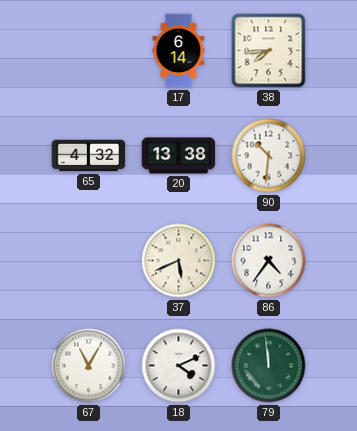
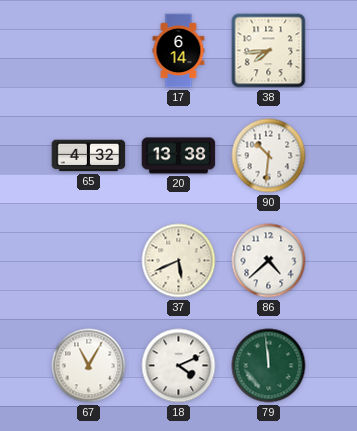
86: 4:36 -> 4:38 (269, 261)
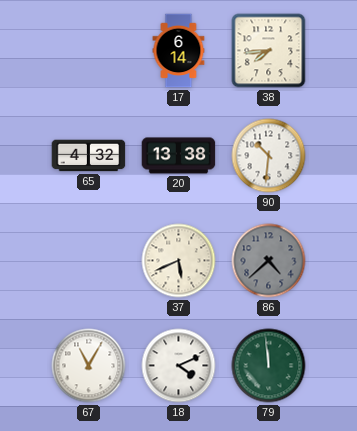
86 dial: white -> grey (269, 261)
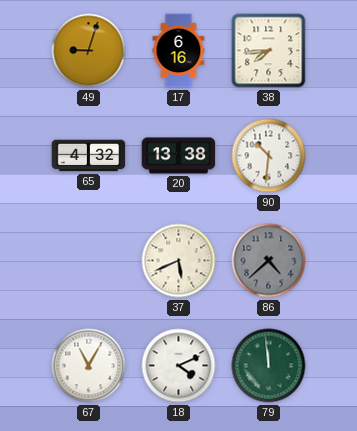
49: none -> 9:03 (89, 51)
17: 6:14 -> 6:16 (179, 51)
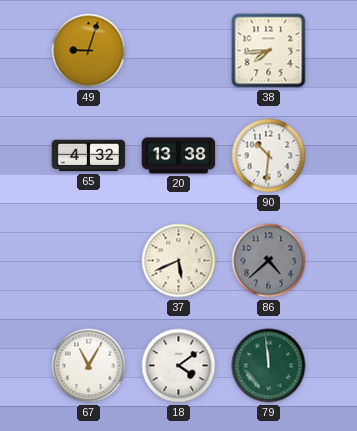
17: 6:16 -> none (179, 51)
18: 4:11 -> 4:09 (179, 366)
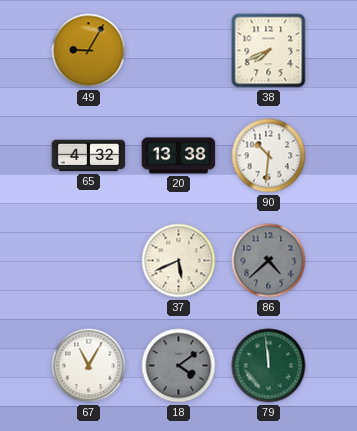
49: 9:03 -> 9:05 (89, 51)
38: 7:44 -> 7:41 (269, 51)
18 dial: white -> grey (179, 366)
